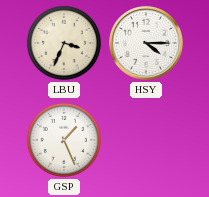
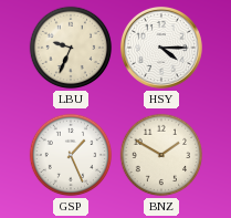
LBU: 3:34 -> 9:34 (71, 48)
BNZ: none -> 1:50 (161, 155)
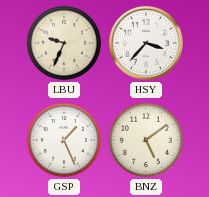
HSY: 4:15 -> 3:37 (146, 43)
BNZ: 1:50 -> 5:09 (146, 140)
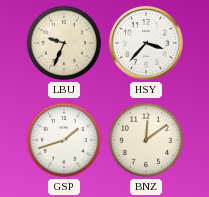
GSP: 1:26 -> 1:42 (64, 140)
BNZ: 5:09 -> 12:09 (146, 140)
